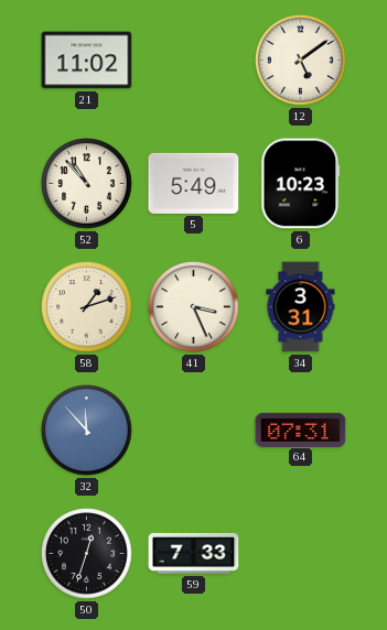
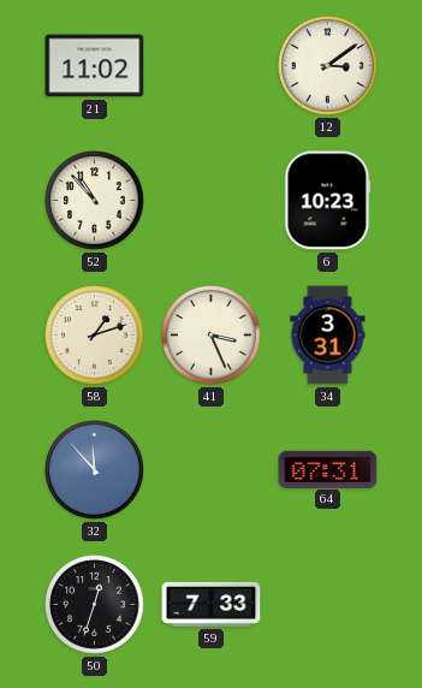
12: 5:09 -> 3:09 (328, 66)
5: 5:49 -> none (194, 183)
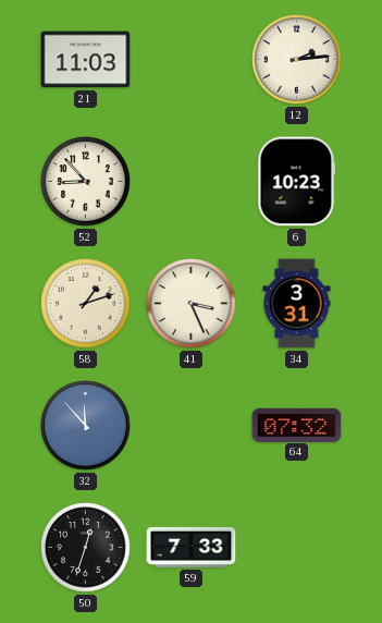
21: 11:02 -> 11:03 (86, 60)
12: 3:09 -> 2:14 (297, 60)
52: 10:53 -> 8:53 (86, 182)
64: 07:31 -> 07:32 (297, 425)
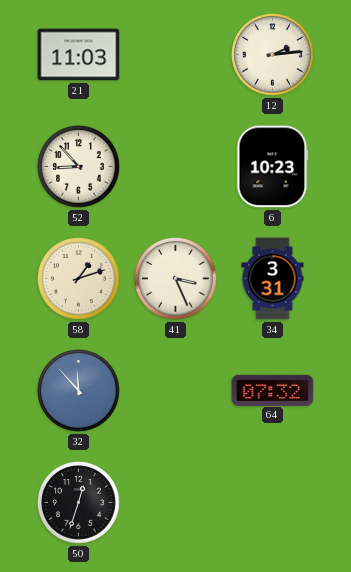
59: 7:33 -> none (192, 547)
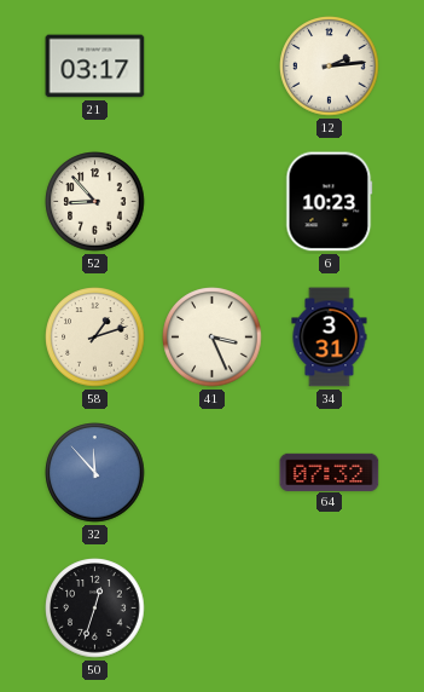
21: 11:03 -> 03:17 (95, 67)
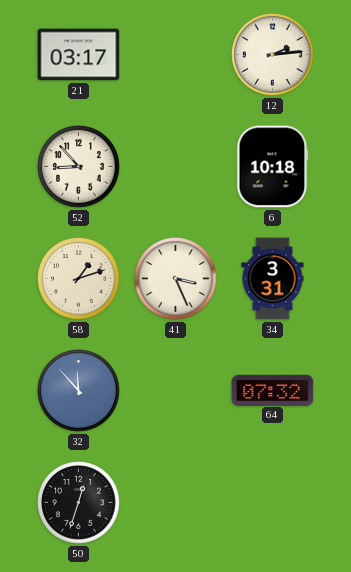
6: 10:23 -> 10:18 (273, 167)
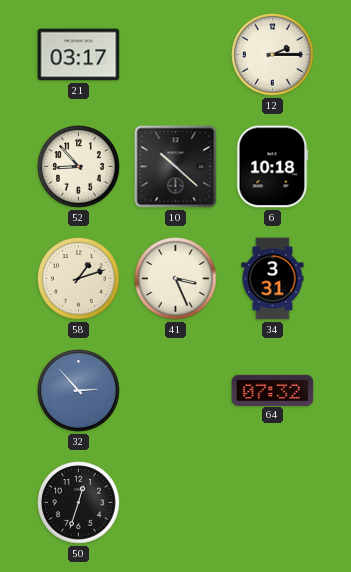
12: 2:14 -> 2:15 (273, 55)
10: none -> 10:22 (176, 167)
32: 11:53 -> 2:53 (79, 391)
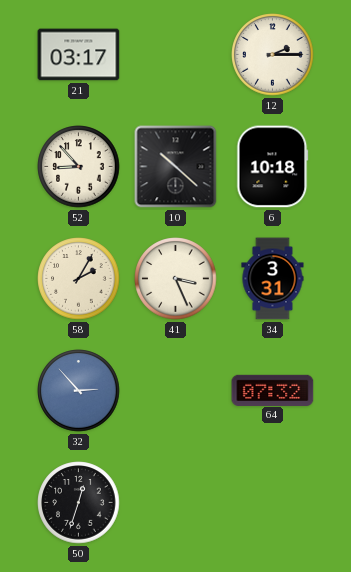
58: 1:12 -> 2:05 (79, 279)
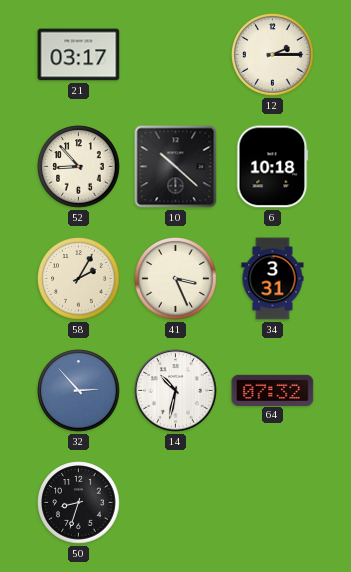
14: none -> 10:32 (176, 391)
50: 12:33 -> 8:33 (79, 503)
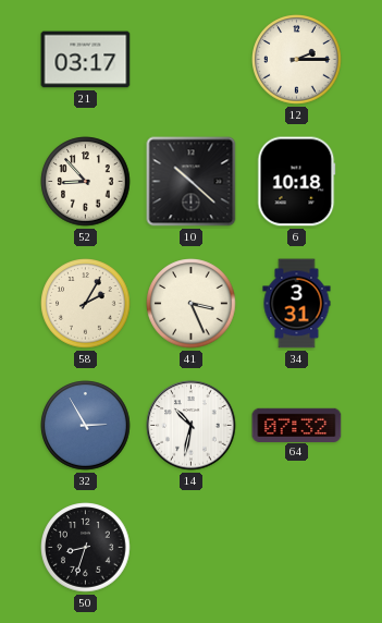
32: 2:53 -> 2:55 (86, 426)
